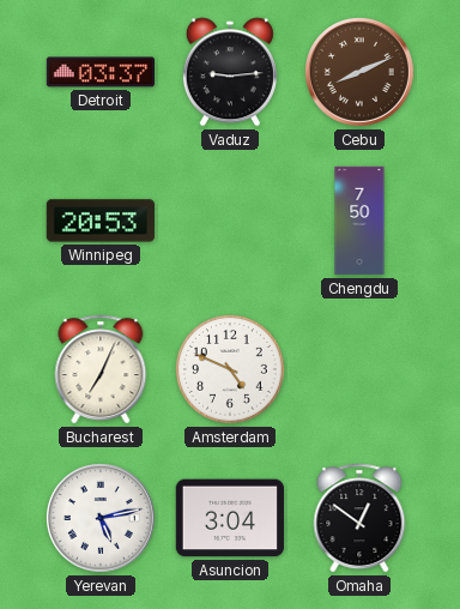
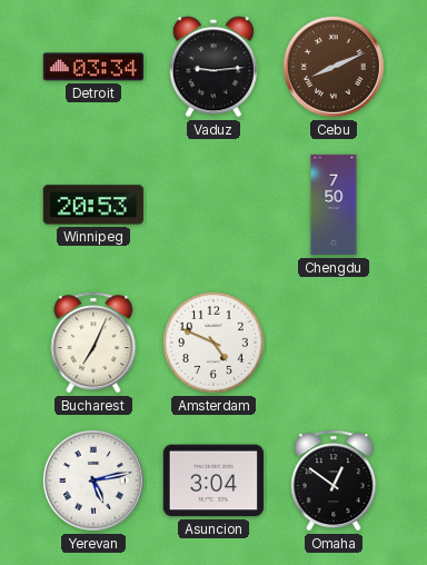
Detroit: 03:37 -> 03:34 (92, 67)
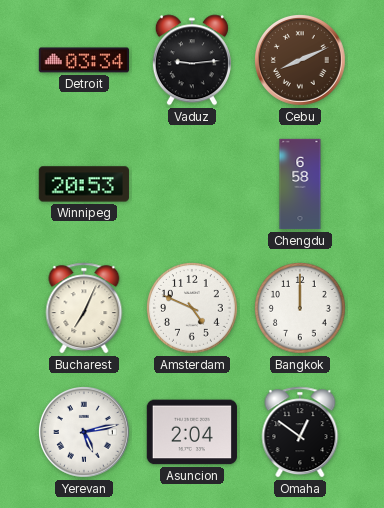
Chengdu: 7:50 -> 6:58 (300, 184)
Bangkok: none -> 12:00 (301, 309)
Asuncion: 3:04 -> 2:04 (192, 432)
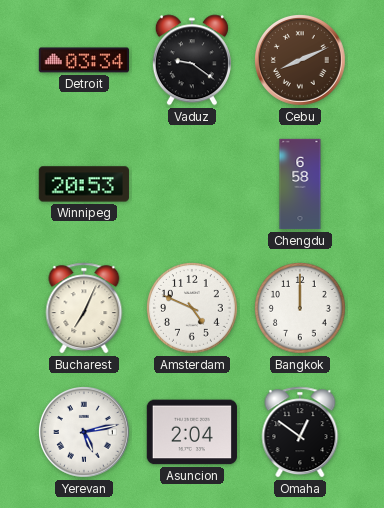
Vaduz: 9:14 -> 9:21 (192, 60)
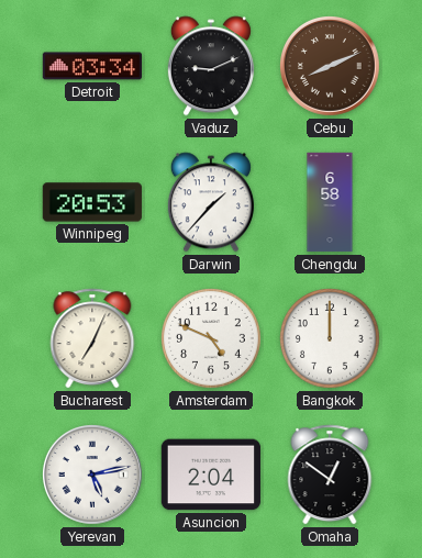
Vaduz: 9:21 -> 9:11 (211, 66)
Darwin: none -> 1:37 (211, 202)
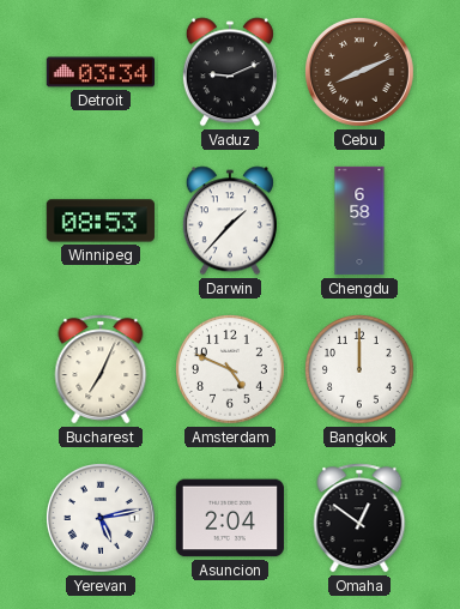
Winnipeg: 20:53 -> 08:53 (101, 221)
